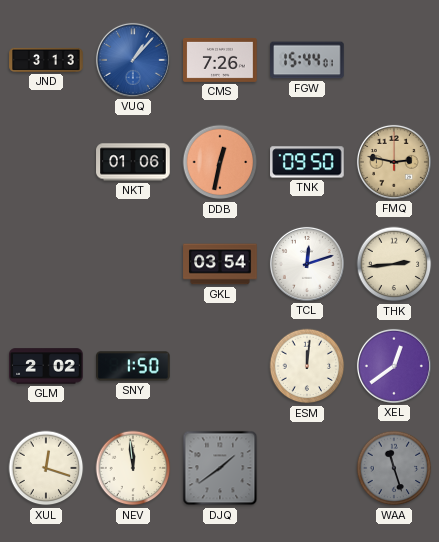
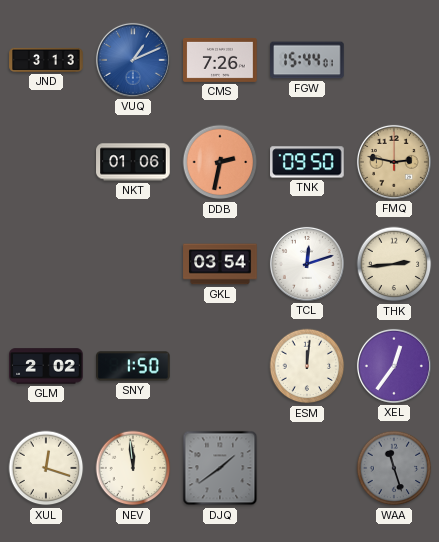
VUQ: 1:07 -> 1:11 (133, 60)
DDB: 12:32 -> 2:32 (220, 162)
XEL: 12:39 -> 12:36 (394, 366)
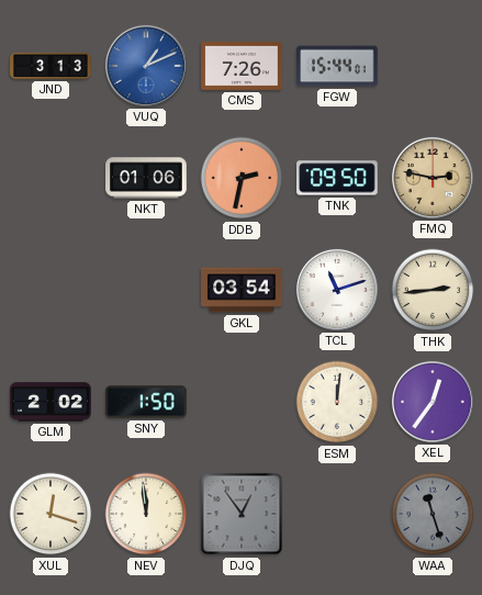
TCL: 12:12 -> 11:12 (337, 290)
DJQ: 1:39 -> 12:54 (242, 514)
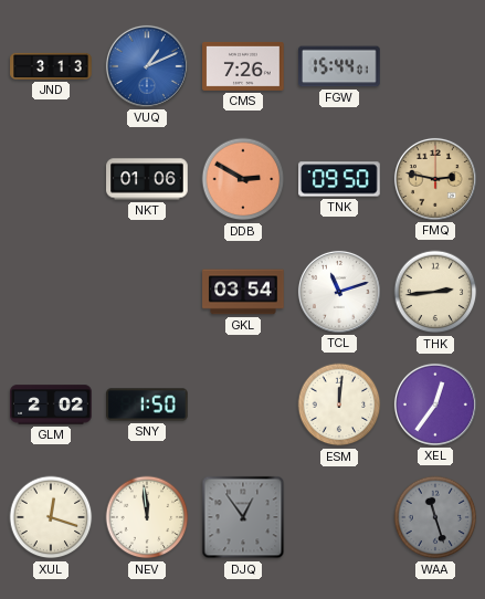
DDB: 2:32 -> 2:50 (243, 179)
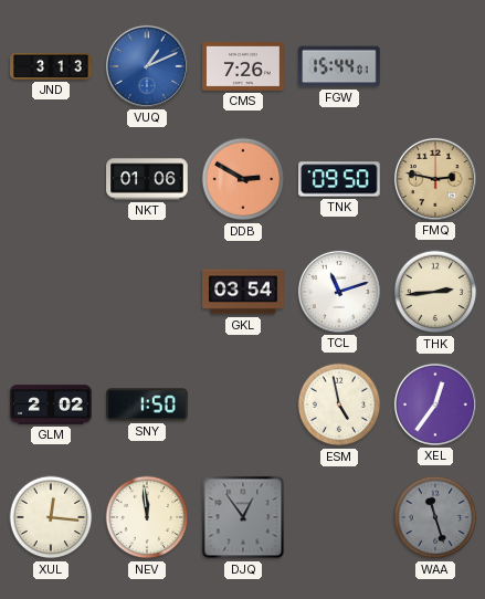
ESM: 12:01 -> 4:58 (339, 404)
XUL: 12:18 -> 12:16 (51, 517)
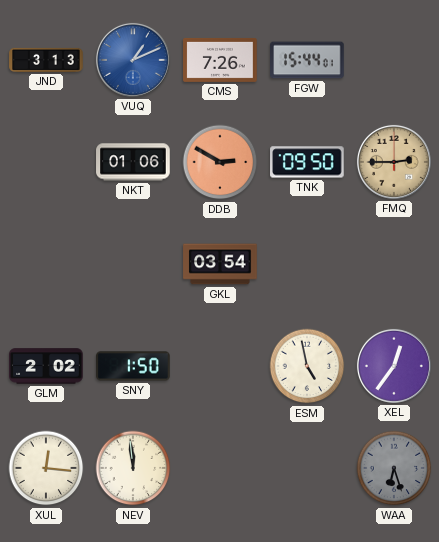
FMQ: 2:47 -> 2:45 (394, 162)
TCL: 11:12 -> none (339, 292)
THK: 2:44 -> none (435, 292)
DJQ: 12:54 -> none (243, 517)
WAA: 11:27 -> 6:27 (394, 468)
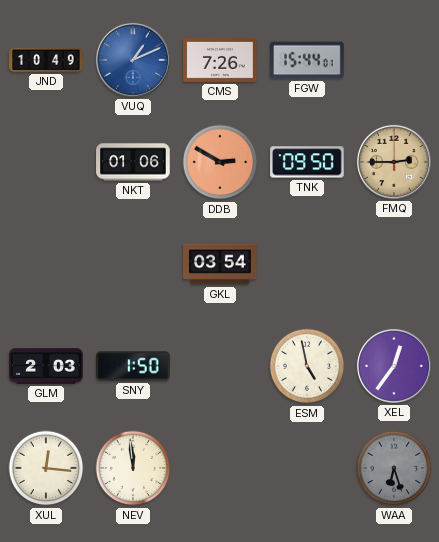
JND: 3:13 -> 10:49 (46, 60)
GLM: 2:02 -> 2:03 (46, 366)
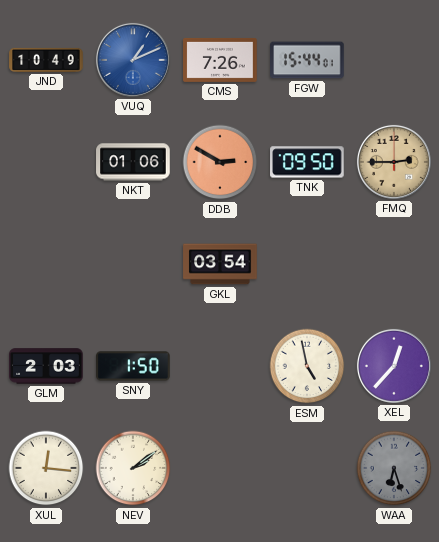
XEL: 12:36 -> 12:37 (394, 366)
NEV: 11:59 -> 2:09 (133, 468)
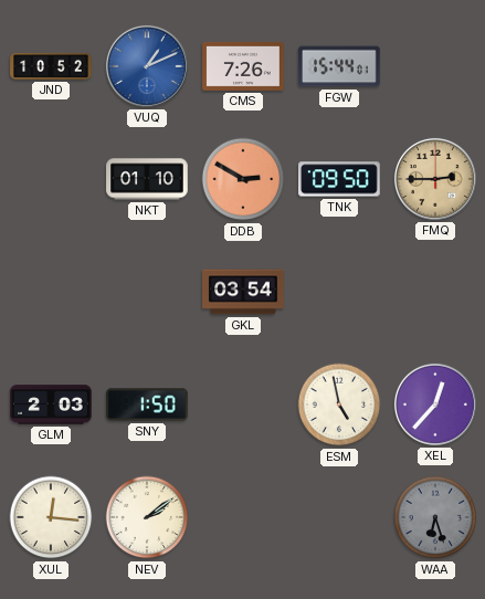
JND: 10:49 -> 10:52 (51, 66)
NKT: 01:06 -> 01:10 (147, 179)
